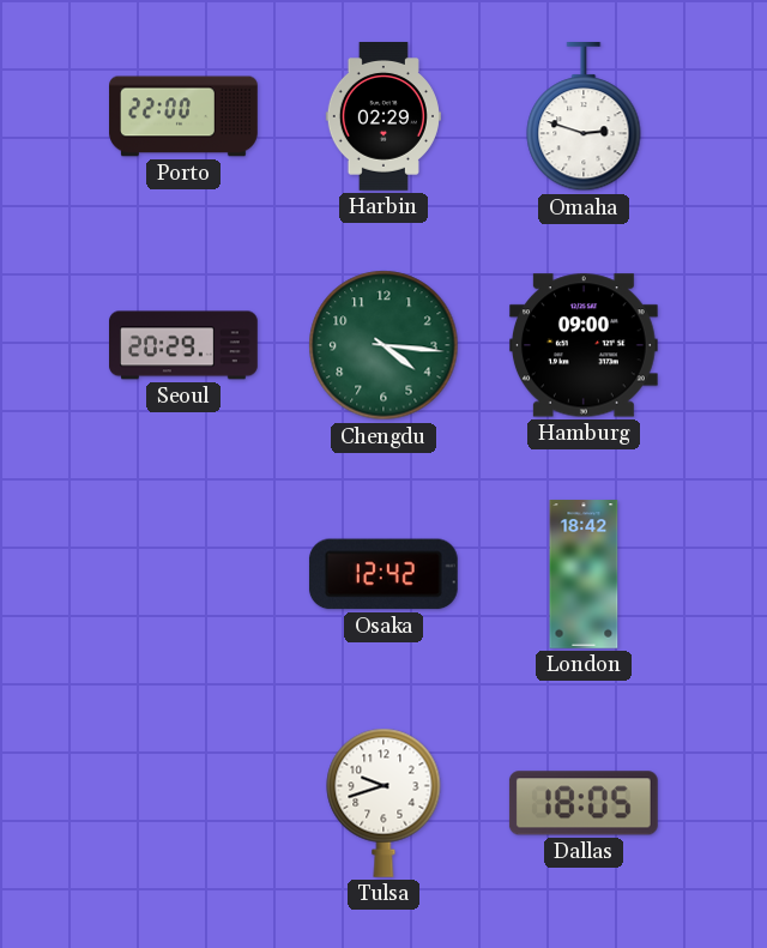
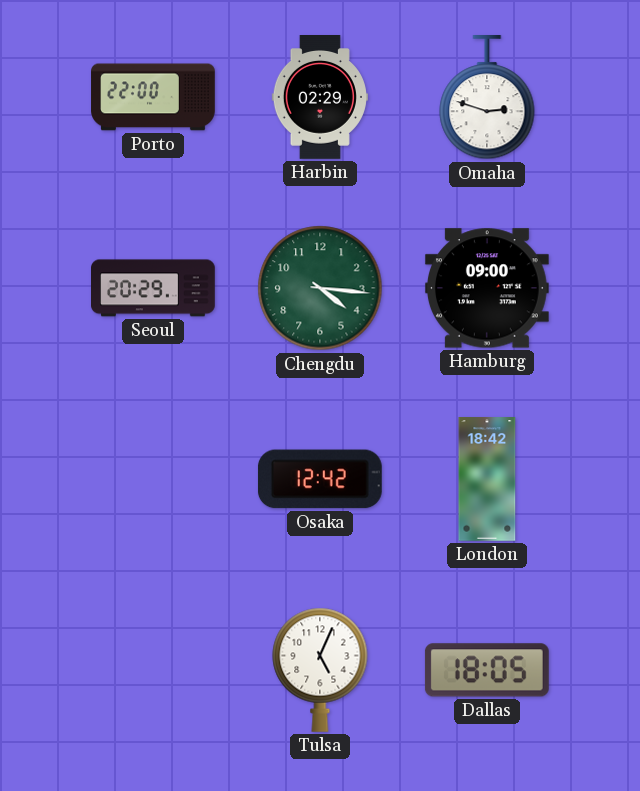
Tulsa: 9:42 -> 5:04 (320, 670)
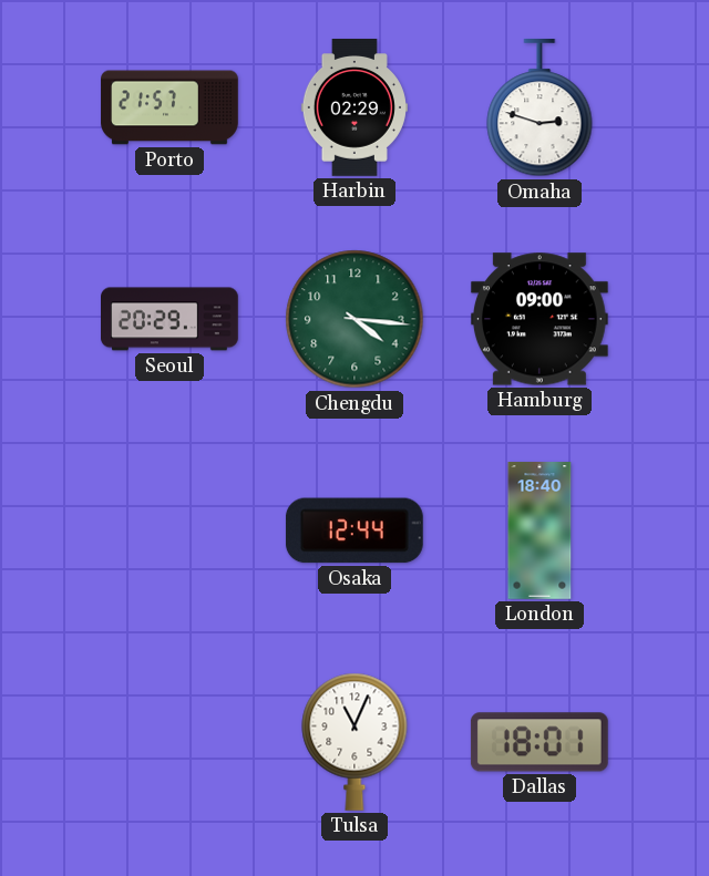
Porto: 22:00 -> 21:57 (169, 107)
Osaka: 12:42 -> 12:44 (354, 530)
London: 18:42 -> 18:40 (540, 530)
Tulsa: 5:04 -> 11:04 (354, 742)
Dallas: 18:05 -> 18:01 (540, 742)
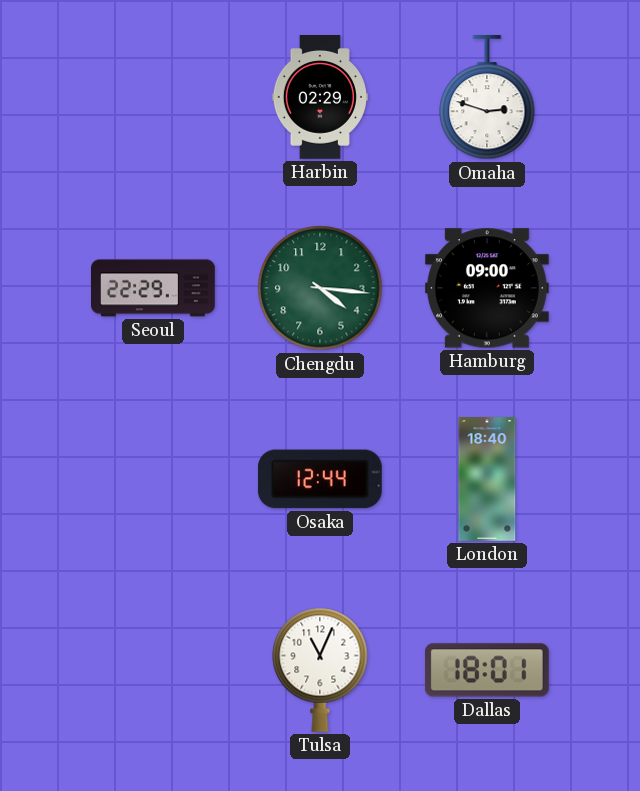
Porto: 21:57 -> none (169, 107)
Seoul: 20:29 -> 22:29 (154, 288)
